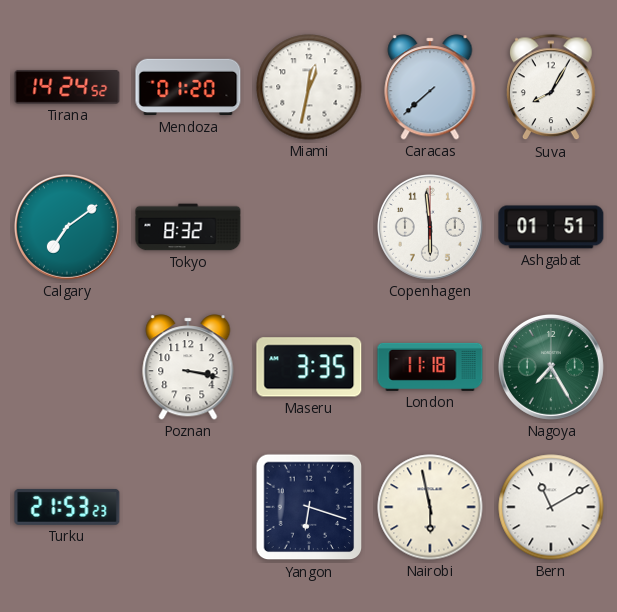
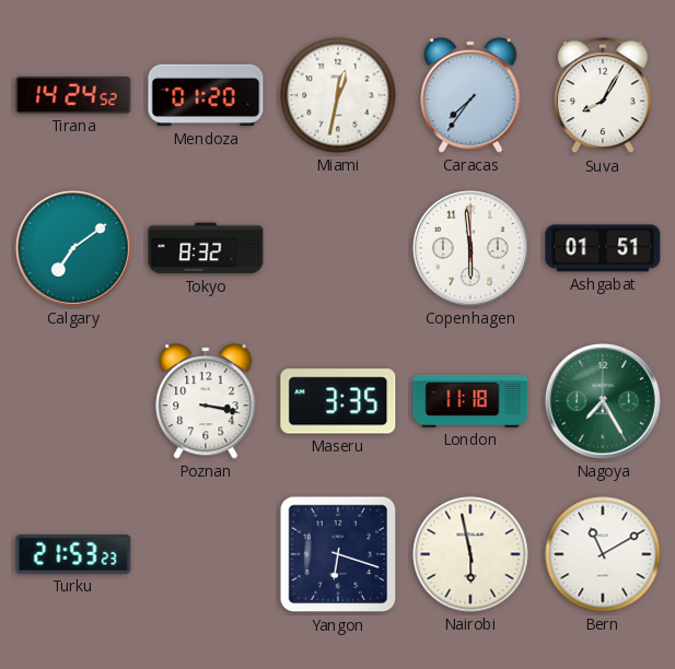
Caracas: 7:38 -> 7:36 (470, 95)
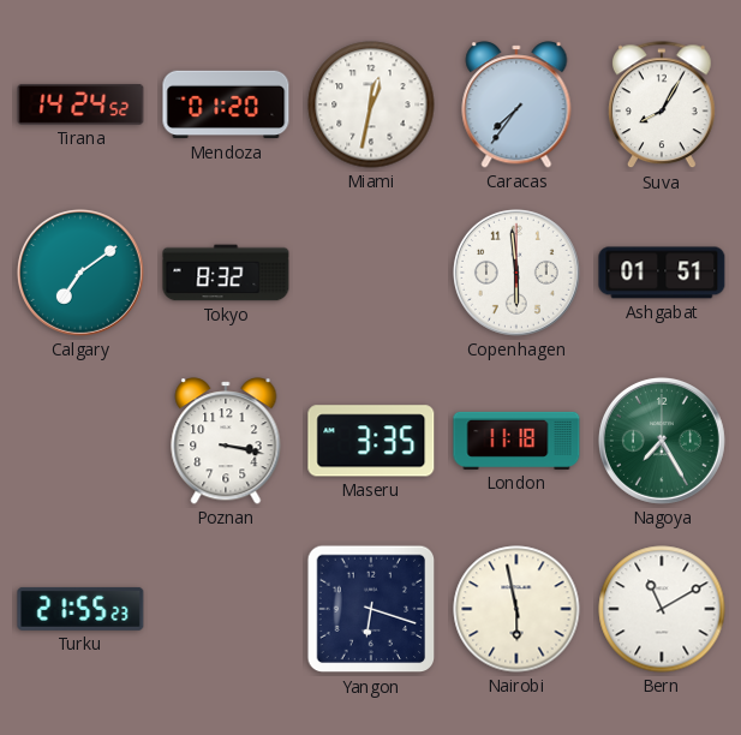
Turku: 21:53 -> 21:55 (80, 609)
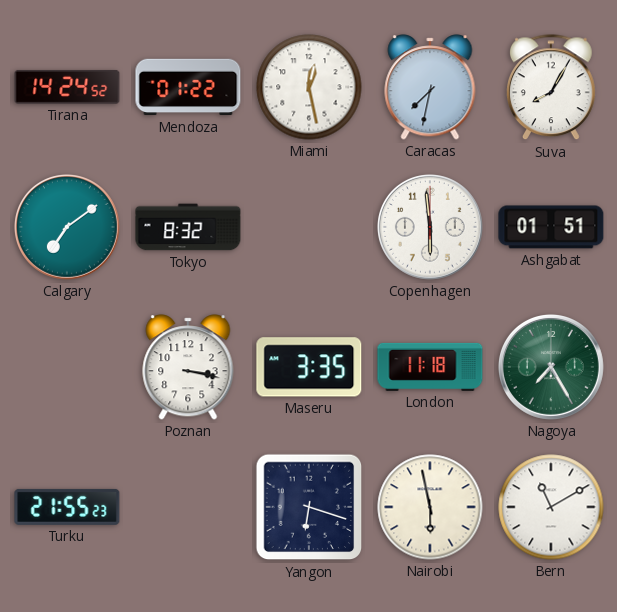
Mendoza: 01:20 -> 01:22 (188, 87)
Miami: 12:32 -> 12:28 (309, 87)
Caracas: 7:36 -> 7:32 (430, 87)
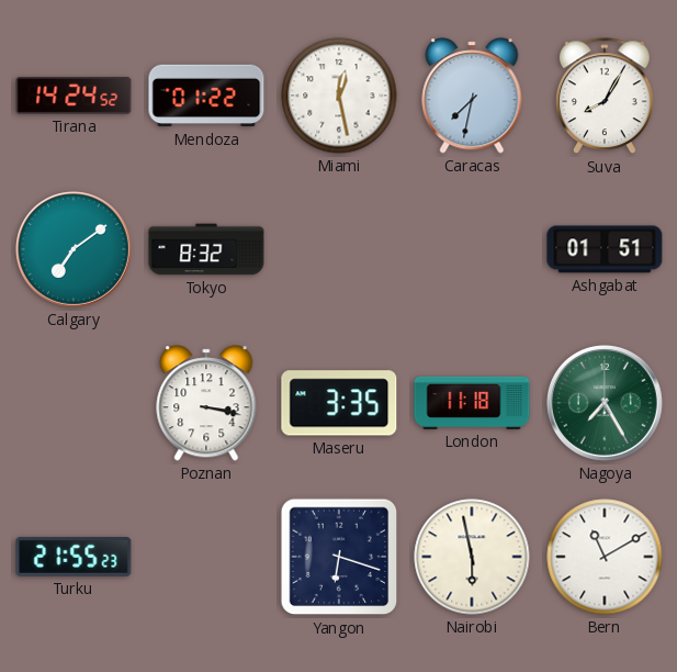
Copenhagen: 5:59 -> none (430, 227)
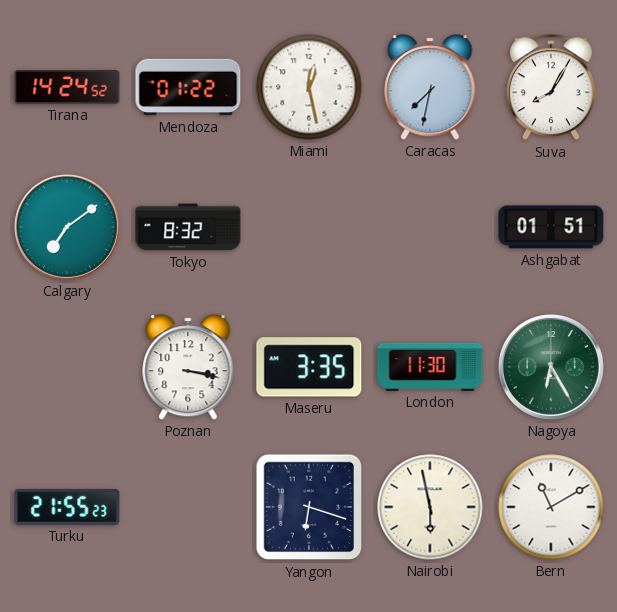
London: 11:18 -> 11:30 (430, 367)
Nagoya: 7:25 -> 6:25 (551, 367)
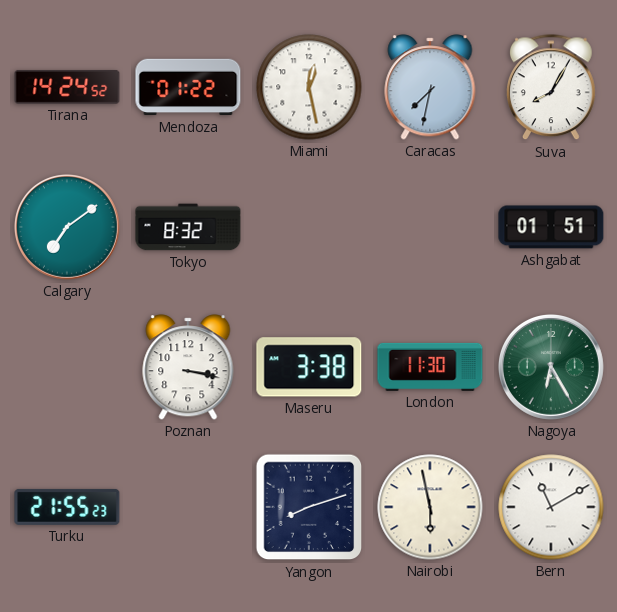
Maseru: 3:35 -> 3:38 (309, 367)
Yangon: 6:18 -> 8:12 (309, 507)
